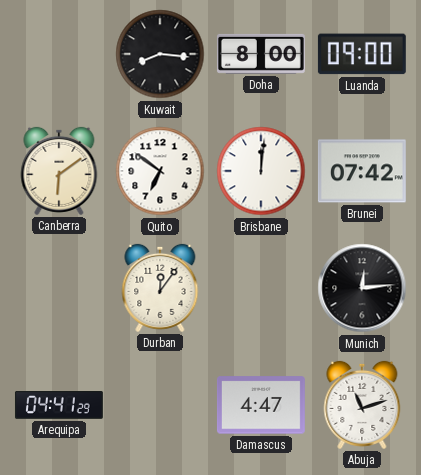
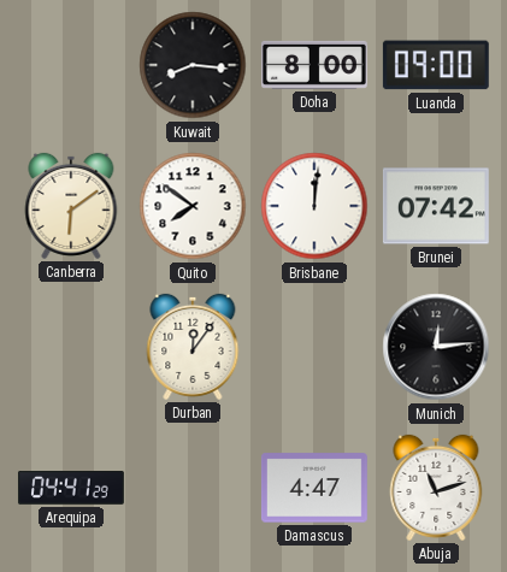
Quito: 6:51 -> 7:51 (193, 206)
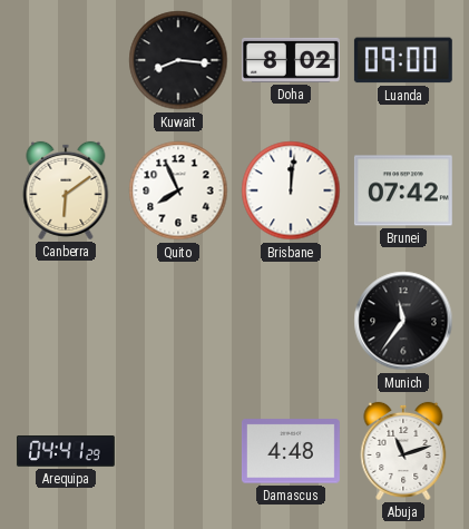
Doha: 8:00 -> 8:02 (291, 60)
Quito: 7:51 -> 7:56 (178, 190)
Durban: 12:06 -> none (193, 347)
Munich: 12:14 -> 11:36 (403, 321)
Damascus: 4:47 -> 4:48 (291, 451)
